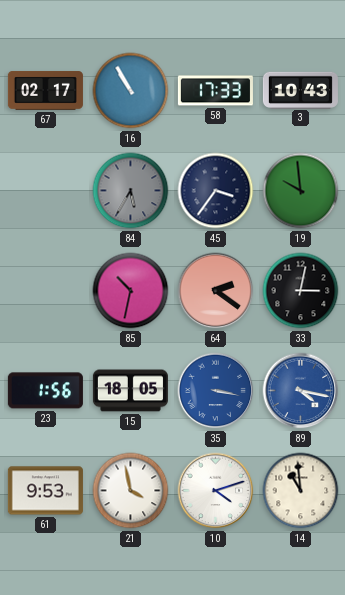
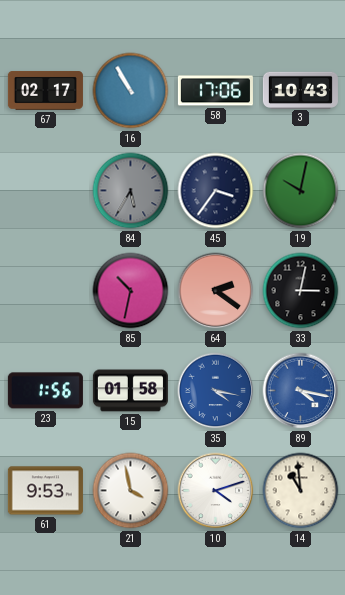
58: 17:33 -> 17:06 (215, 91)
19: 9:59 -> 10:02 (301, 191)
15: 18:05 -> 01:58 (130, 391)
35: 3:17 -> 4:17 (216, 391)
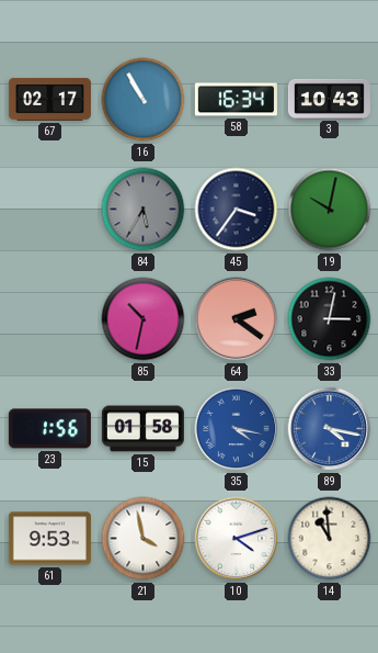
58: 17:06 -> 16:34 (236, 100)
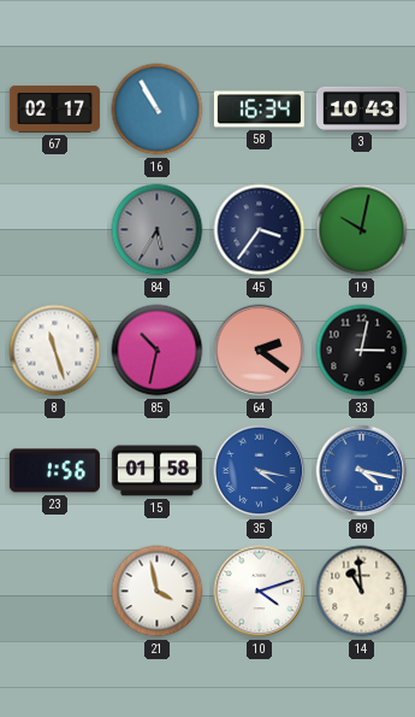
8: none -> 11:27 (55, 351)
61: 9:53 -> none (49, 539)
